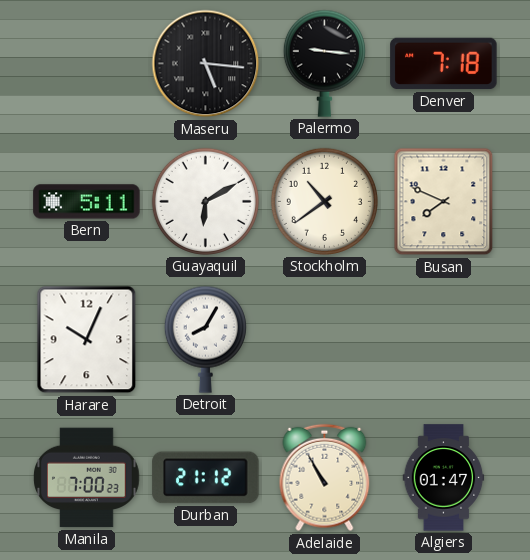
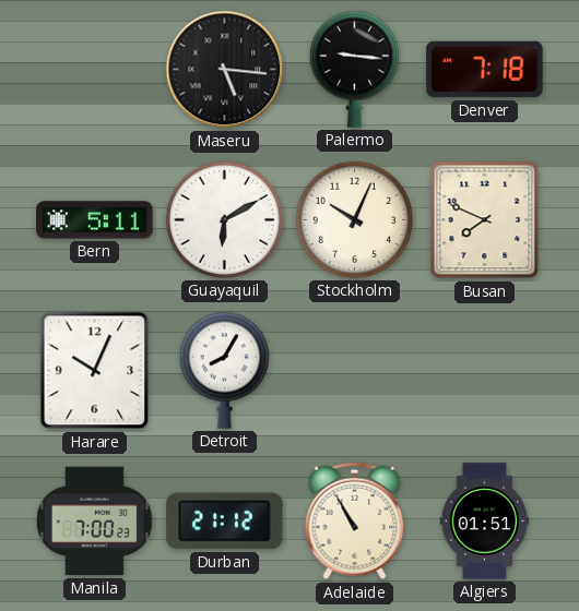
Stockholm: 10:39 -> 10:04 (354, 219)
Algiers: 01:47 -> 01:51 (485, 522)
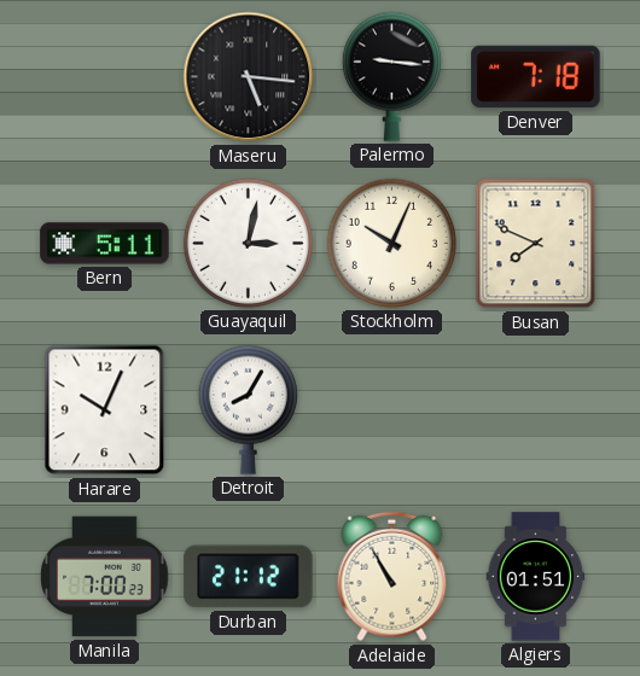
Guayaquil: 6:10 -> 3:02 (248, 243)
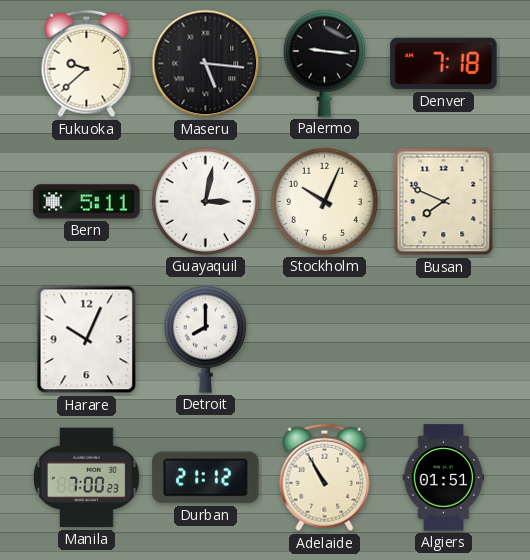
Fukuoka: none -> 9:38 (87, 64)
Detroit: 8:05 -> 8:00 (205, 339)
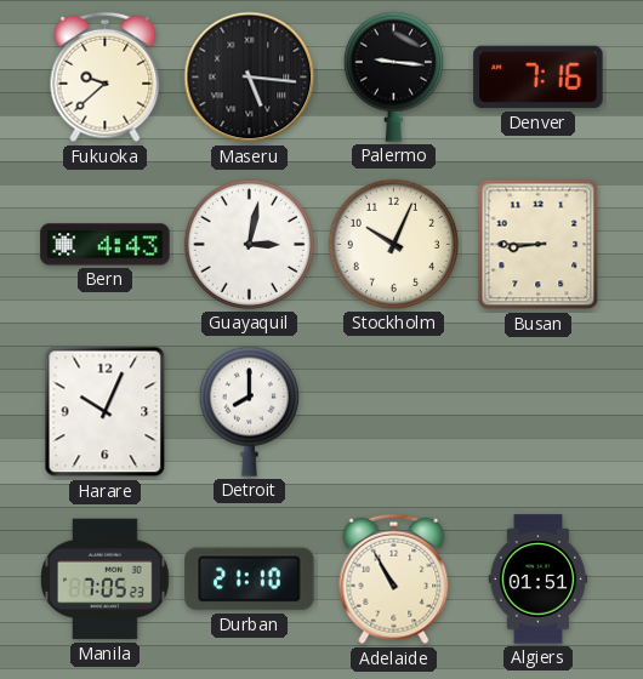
Denver: 7:18 -> 7:16 (539, 78)
Bern: 5:11 -> 4:43 (106, 245)
Busan: 7:49 -> 8:45 (539, 245)
Manila: 7:00 -> 7:05 (106, 580)
Durban: 21:12 -> 21:10 (250, 580)
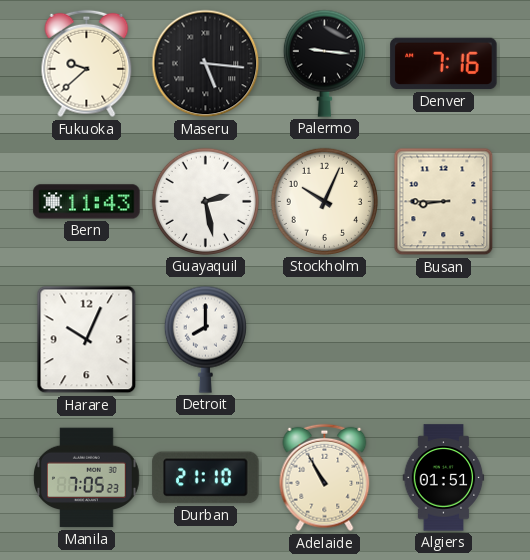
Bern: 4:43 -> 11:43 (87, 202)
Guayaquil: 3:02 -> 2:28 (205, 201)
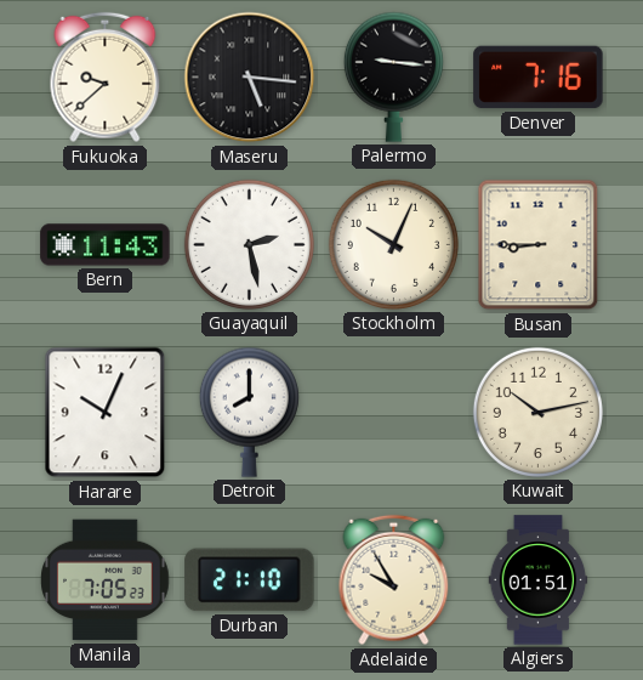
Kuwait: none -> 10:13 (537, 412)
Adelaide: 10:55 -> 9:55 (394, 580)
